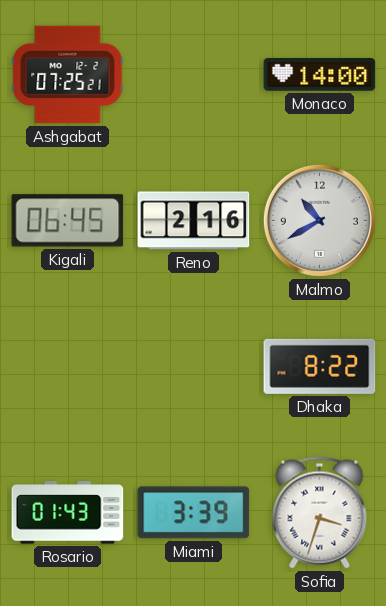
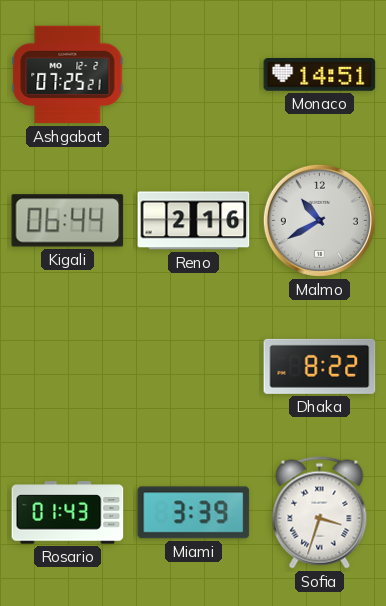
Monaco: 14:00 -> 14:51 (320, 75)
Kigali: 06:45 -> 06:44 (68, 221)
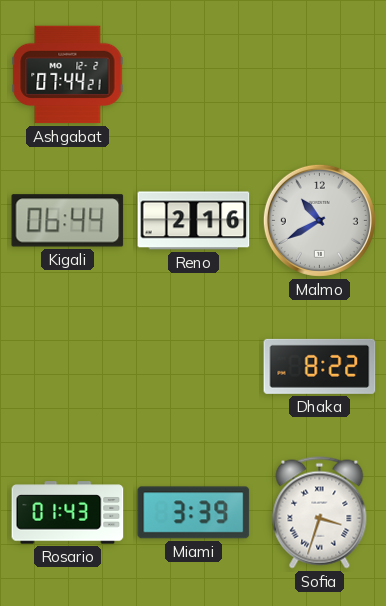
Ashgabat: 07:25 -> 07:44 (68, 75)
Monaco: 14:51 -> none (320, 75)
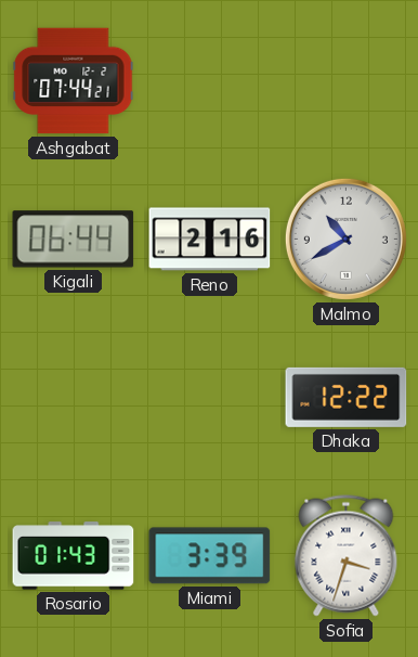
Dhaka: 8:22 -> 12:22 (347, 397)
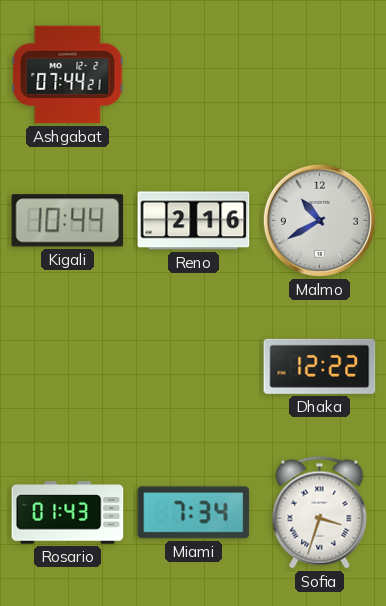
Kigali: 06:44 -> 10:44 (68, 221)
Miami: 3:39 -> 7:34 (194, 513)
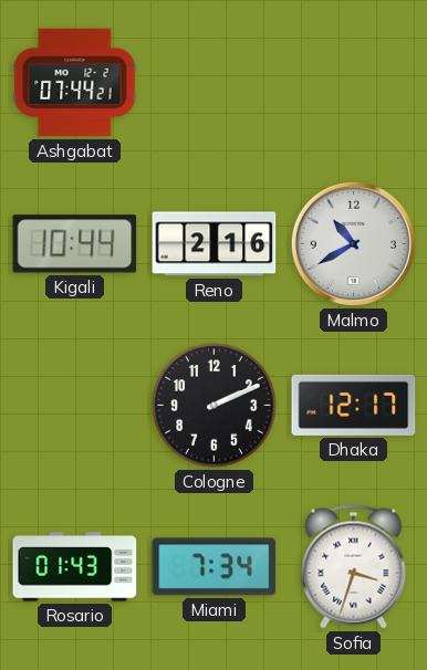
Cologne: none -> 2:11 (215, 406)
Dhaka: 12:22 -> 12:17 (354, 405)
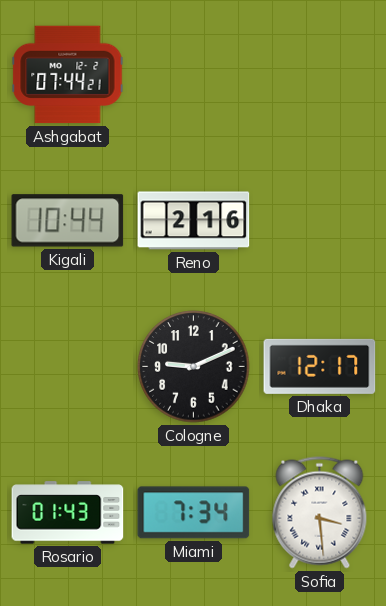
Malmo: 10:40 -> none (353, 243)
Cologne: 2:11 -> 9:11 (194, 367)
Sofia: 3:33 -> 3:29 (320, 513)
